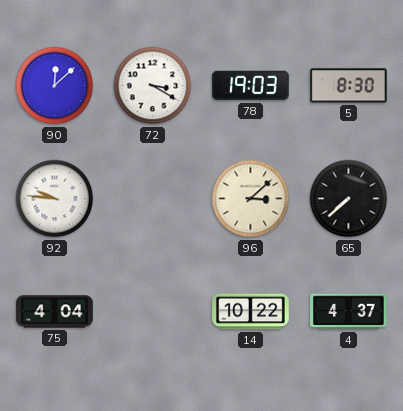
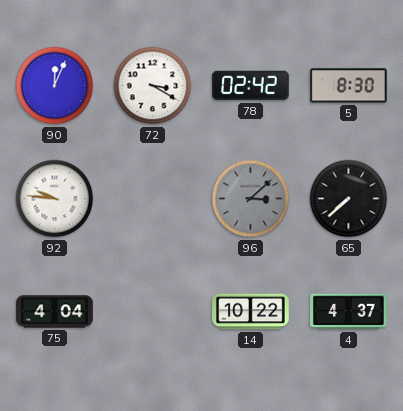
90: 12:08 -> 12:04 (55, 86)
78: 19:03 -> 02:42 (251, 86)
96 dial: cream -> grey (251, 199)
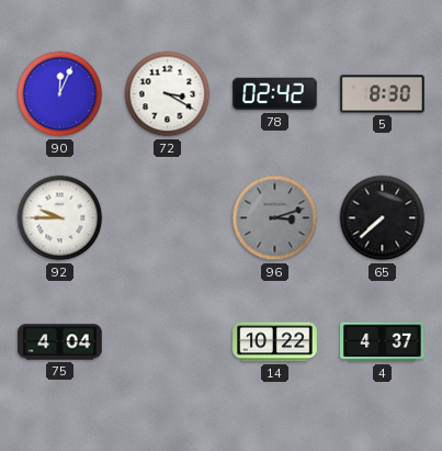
92: 9:46 -> 9:45 (60, 218)
96: 3:08 -> 3:12 (275, 218)
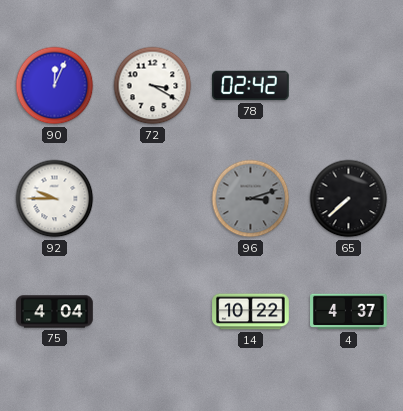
5: 8:30 -> none (383, 94)
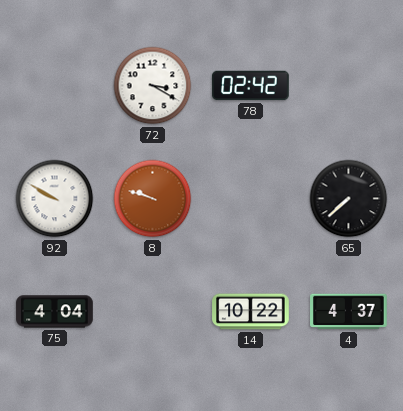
90: 12:04 -> none (55, 86)
92: 9:45 -> 9:50 (55, 199)
8: none -> 9:48 (153, 199)
96: 3:12 -> none (251, 199)
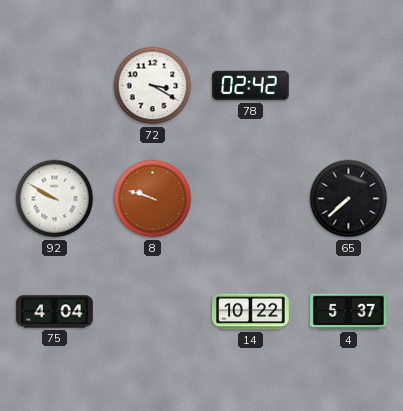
4: 4:37 -> 5:37 (349, 312)
